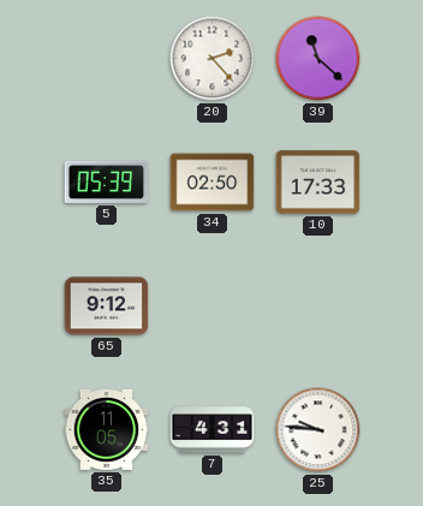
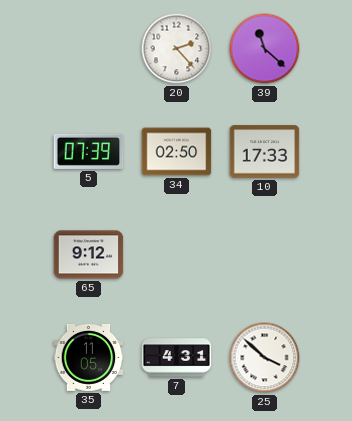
5: 05:39 -> 07:39 (89, 151)
25: 9:46 -> 3:52 (265, 358)
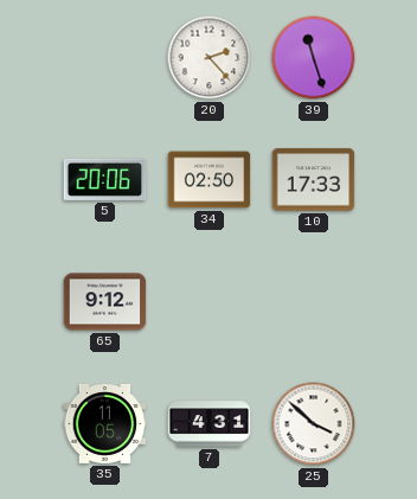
39: 11:22 -> 11:27 (314, 58)
5: 07:39 -> 20:06 (105, 179)
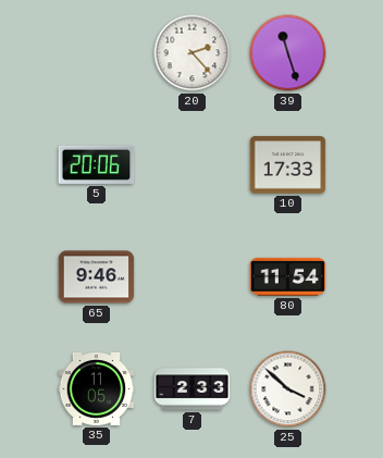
34: 02:50 -> none (210, 180)
65: 9:12 -> 9:46 (97, 277)
80: none -> 11:54 (288, 276)
7: 4:31 -> 2:33 (193, 389)
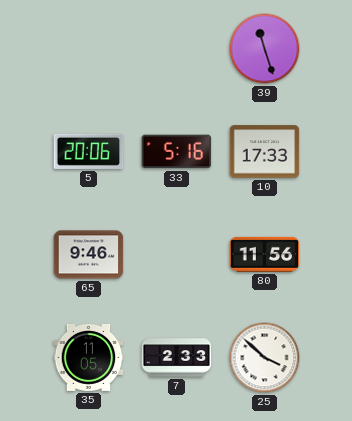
20: 2:23 -> none (193, 53)
33: none -> 5:16 (177, 152)
80: 11:54 -> 11:56 (265, 254)
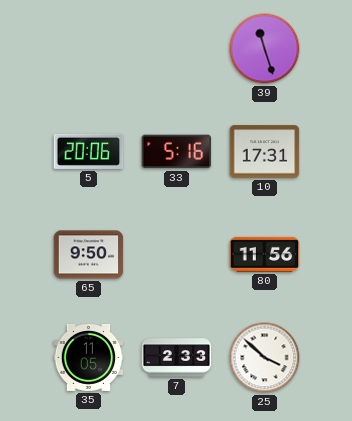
10: 17:33 -> 17:31 (265, 152)
65: 9:46 -> 9:50 (89, 255)
